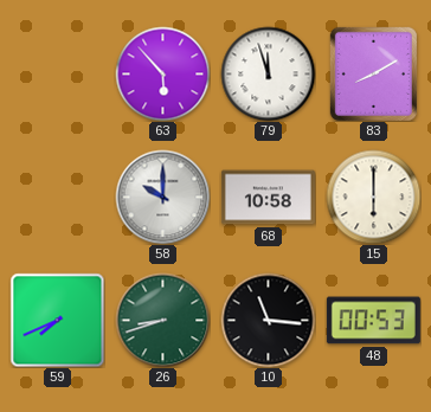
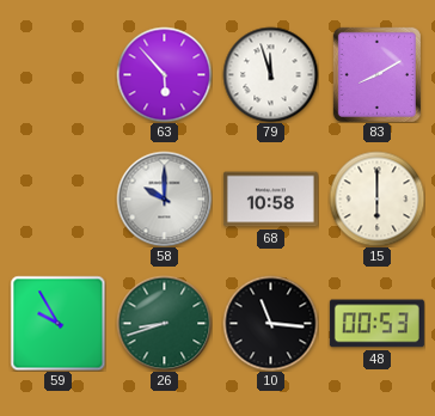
59: 7:41 -> 9:55 (57, 323)
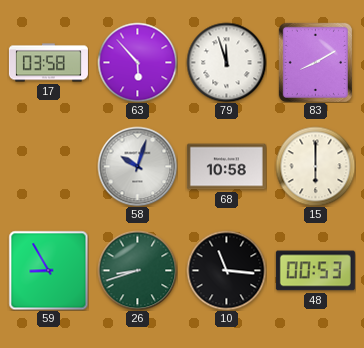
17: none -> 03:58 (48, 63)
58: 10:00 -> 10:03 (137, 166)
59: 9:55 -> 8:55 (48, 270)
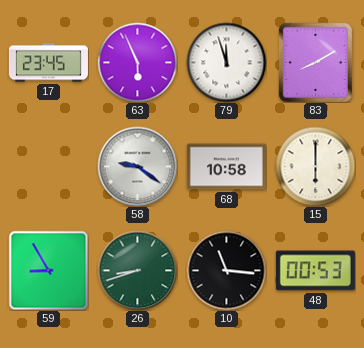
17: 03:58 -> 23:45 (48, 63)
63: 5:53 -> 5:56 (137, 62)
58: 10:03 -> 9:21 (137, 166)
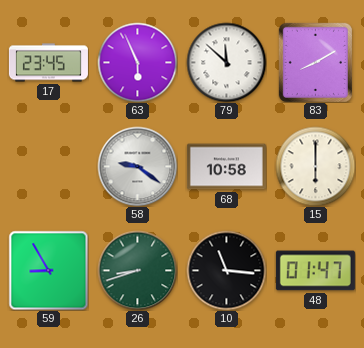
79: 11:57 -> 11:52 (226, 62)
48: 00:53 -> 01:47 (315, 271)
